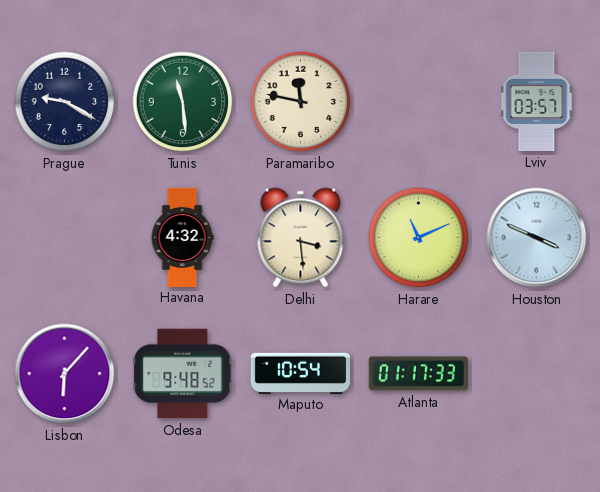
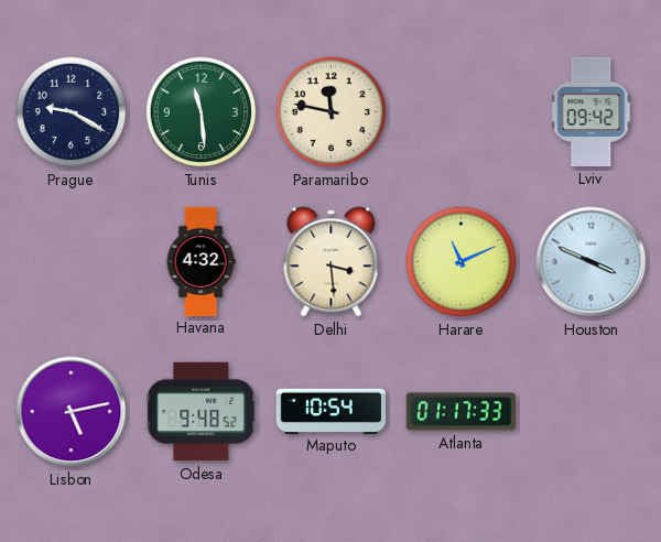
Lviv: 03:57 -> 09:42 (592, 111)
Lisbon: 6:07 -> 5:13 (72, 412)
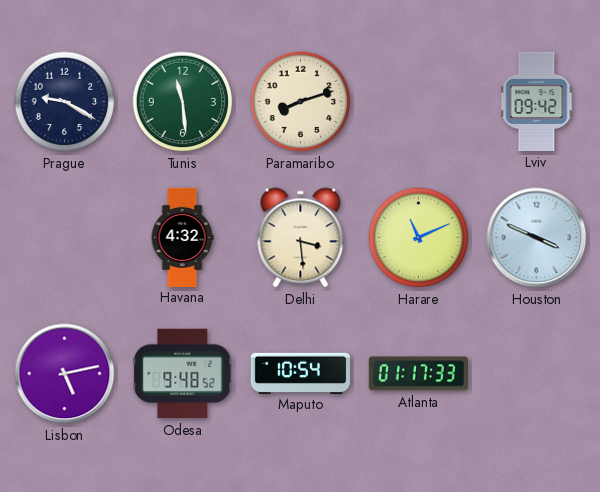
Paramaribo: 11:47 -> 8:12 (301, 102)
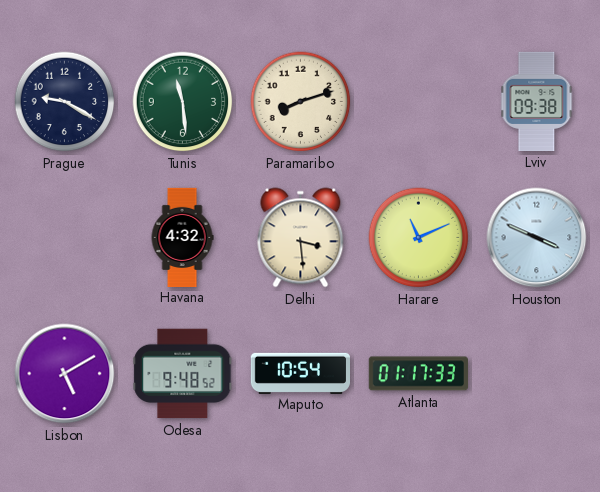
Lviv: 09:42 -> 09:38 (537, 101)
Lisbon: 5:13 -> 5:10 (65, 374)
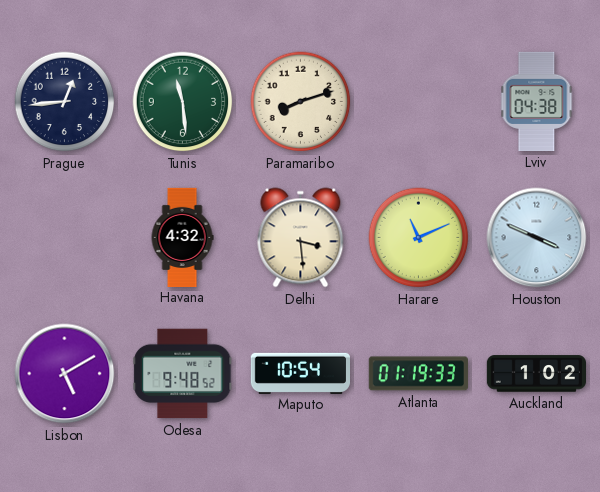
Prague: 9:20 -> 12:44 (65, 102)
Lviv: 09:38 -> 04:38 (537, 101)
Atlanta: 01:17 -> 01:19 (418, 374)
Auckland: none -> 1:02 (536, 374)
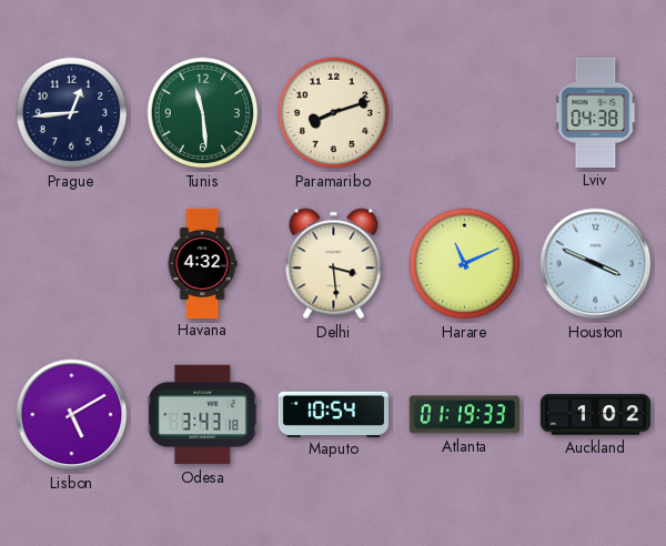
Odesa: 9:48 -> 3:43 (203, 415)
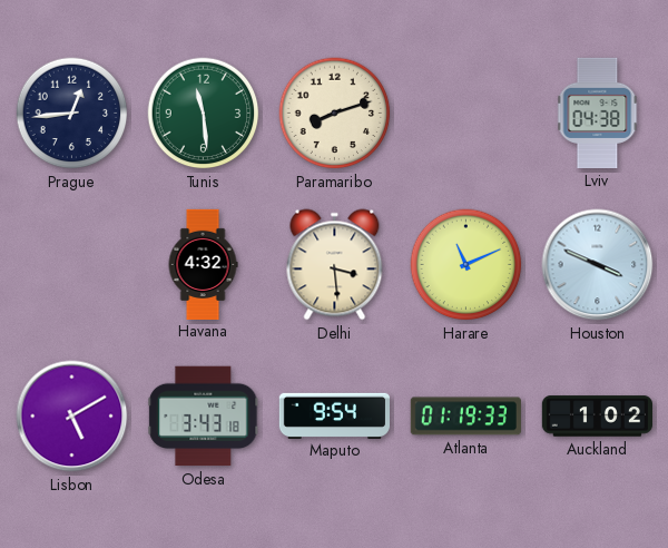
Maputo: 10:54 -> 9:54 (334, 415)
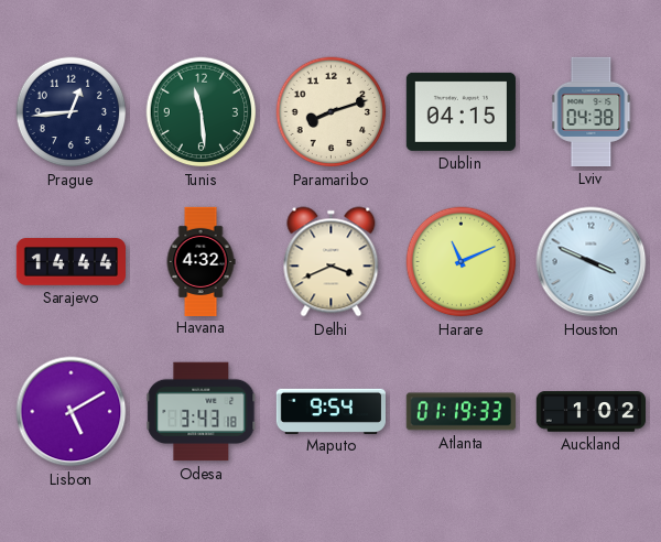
Dublin: none -> 04:15 (460, 111)
Sarajevo: none -> 14:44 (71, 262)
Delhi: 3:29 -> 3:41 (332, 262)
